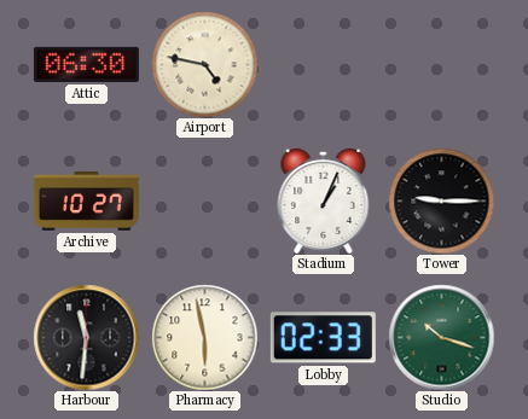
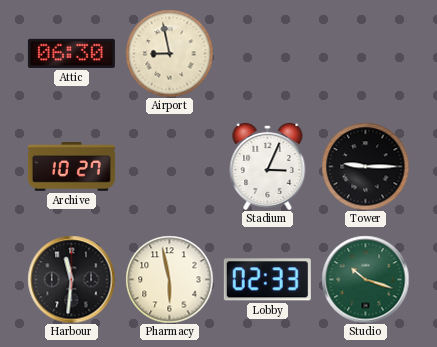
Airport: 4:47 -> 8:58 (169, 53)
Stadium: 1:04 -> 3:04 (268, 166)
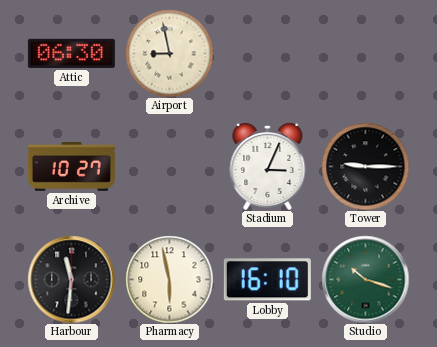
Lobby: 02:33 -> 16:10 (267, 280)
